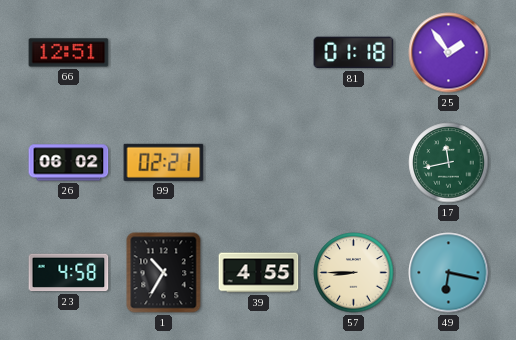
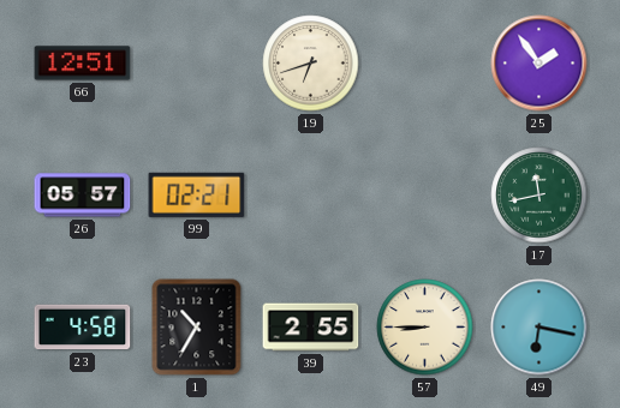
19: none -> 6:42 (311, 64)
81: 01:18 -> none (354, 53)
26: 06:02 -> 05:57 (83, 196)
39: 4:55 -> 2:55 (311, 328)
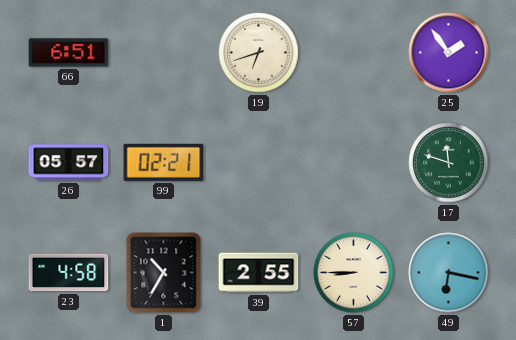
66: 12:51 -> 6:51 (69, 53)
17: 11:43 -> 11:48 (449, 163)
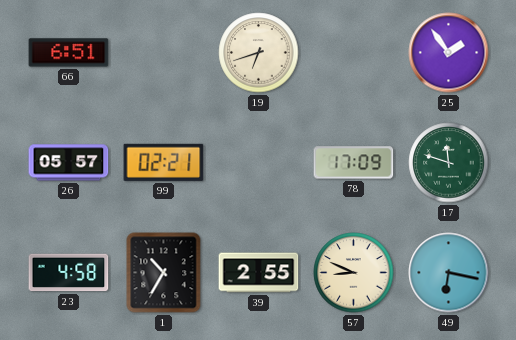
78: none -> 17:09 (354, 163)
57: 8:45 -> 8:49 (354, 273)
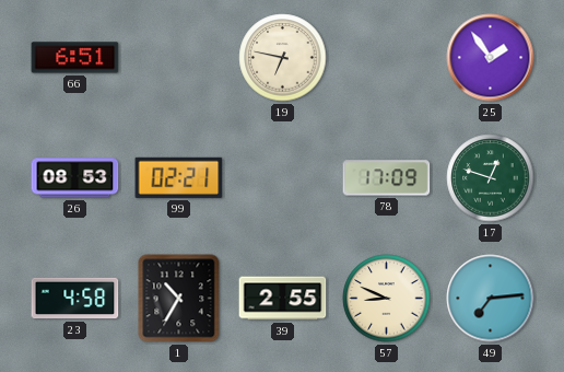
19: 6:42 -> 6:47 (283, 58)
26: 05:57 -> 08:53 (75, 178)
17: 11:48 -> 12:48 (491, 178)
49: 6:17 -> 7:14 (491, 299)
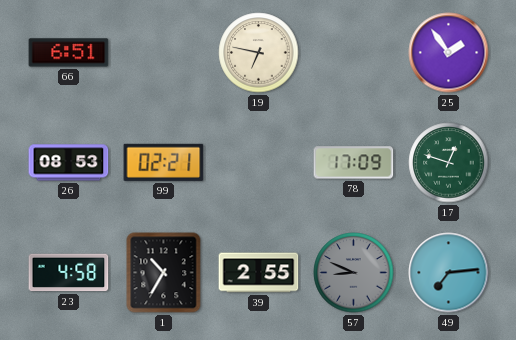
57 dial: cream -> grey (354, 273)
